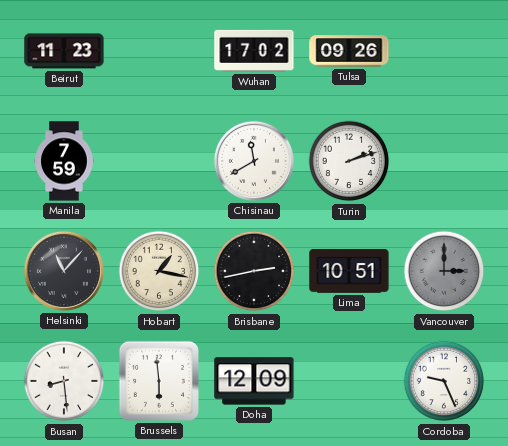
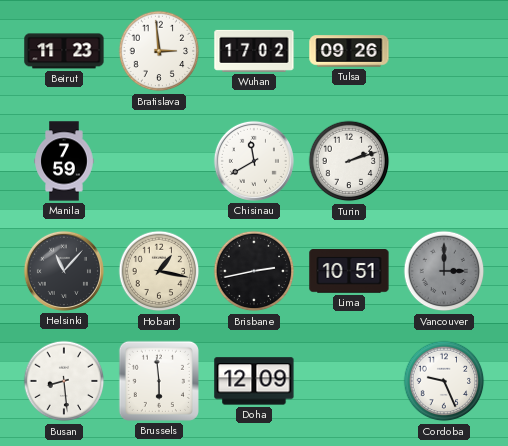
Bratislava: none -> 2:59 (159, 51)
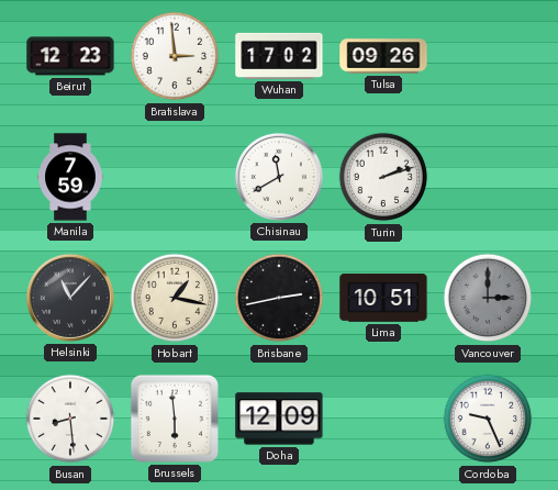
Beirut: 11:23 -> 12:23 (70, 56)
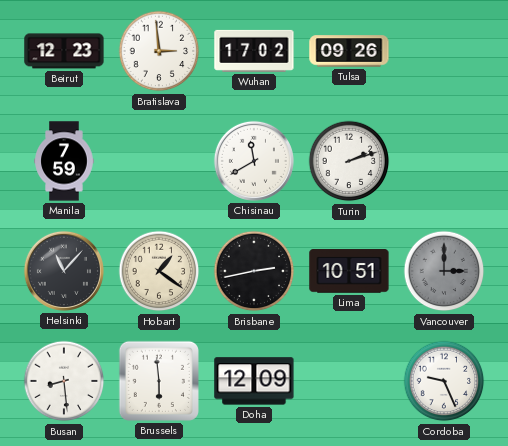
Hobart: 1:17 -> 1:21 (159, 271)
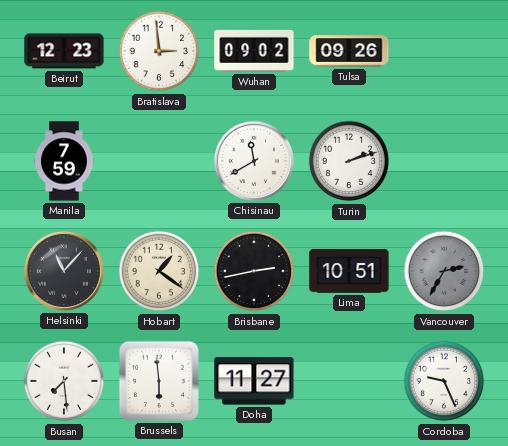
Wuhan: 17:02 -> 09:02 (254, 51)
Vancouver: 3:00 -> 2:35 (444, 271)
Busan: 8:29 -> 7:29 (64, 381)
Doha: 12:09 -> 11:27 (254, 381)
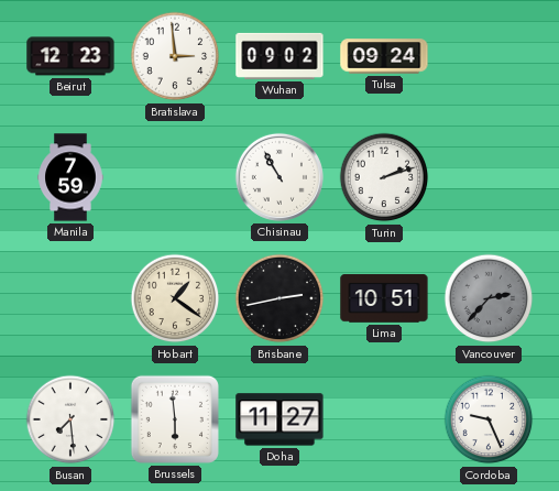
Tulsa: 09:26 -> 09:24 (384, 56)
Chisinau: 11:40 -> 10:55 (279, 177)
Helsinki: 11:07 -> none (64, 271)
Vancouver: 2:35 -> 2:37 (489, 298)
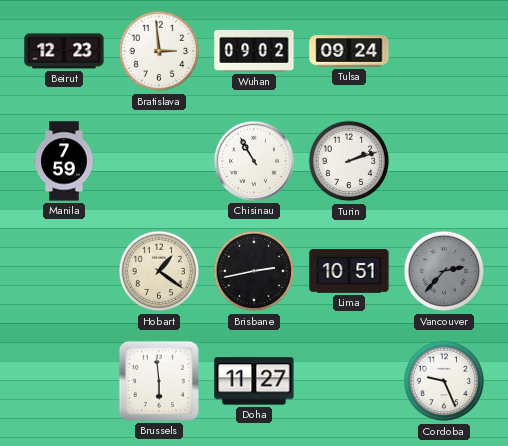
Busan: 7:29 -> none (70, 419)
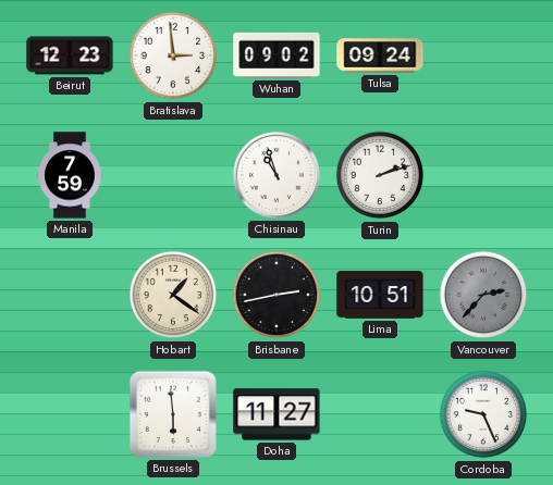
Chisinau: 10:55 -> 10:57 (276, 175)
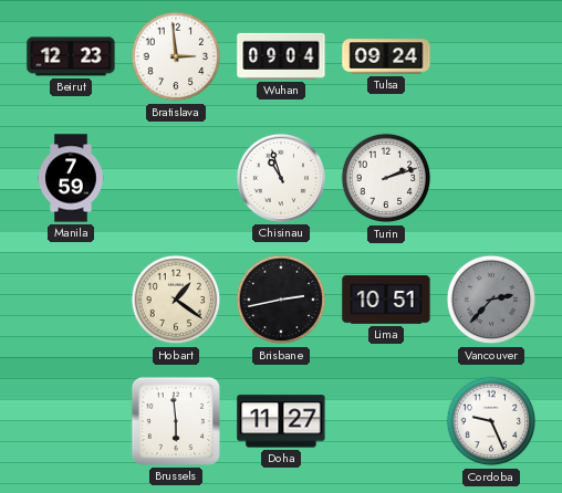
Wuhan: 09:02 -> 09:04 (281, 56)
